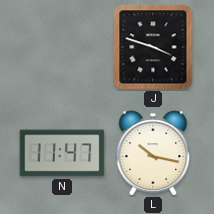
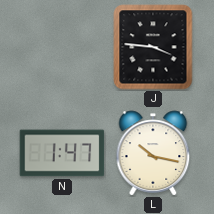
J: 3:48 -> 3:46 (153, 47)
N: 11:47 -> 1:47 (62, 153)
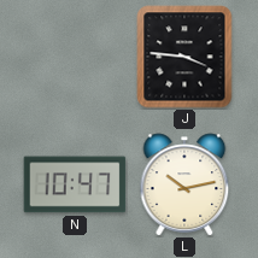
N: 1:47 -> 10:47 (75, 184)
L: 10:17 -> 10:13 (184, 184)
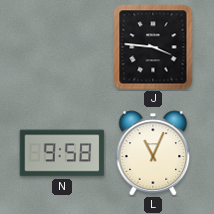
N: 10:47 -> 9:58 (62, 153)
L: 10:13 -> 11:04 (153, 153)
